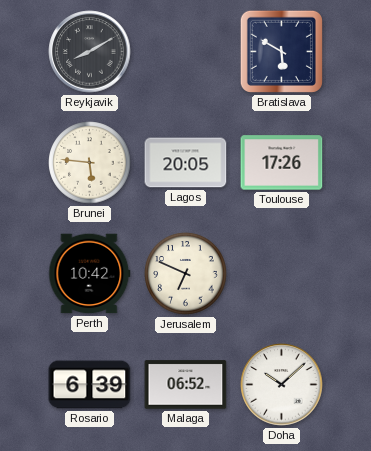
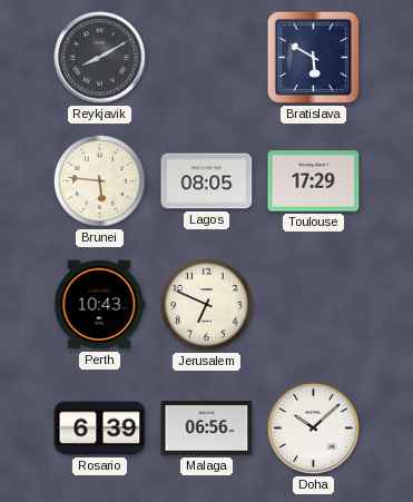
Lagos: 20:05 -> 08:05 (207, 181)
Toulouse: 17:26 -> 17:29 (314, 181)
Perth: 10:42 -> 10:43 (100, 305)
Malaga: 06:52 -> 06:56 (207, 429)
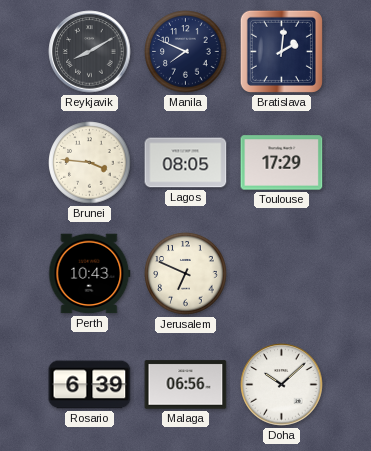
Manila: none -> 7:49 (186, 52)
Bratislava: 5:50 -> 2:01 (281, 51)
Brunei: 5:46 -> 3:46 (90, 163)
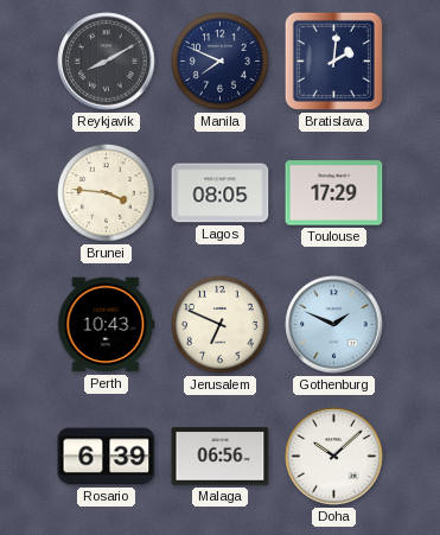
Gothenburg: none -> 1:49 (334, 325)
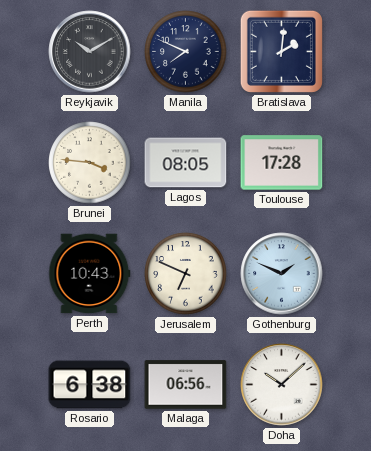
Reykjavik: 8:10 -> 10:10 (90, 52)
Toulouse: 17:29 -> 17:28 (282, 163)
Rosario: 6:39 -> 6:38 (90, 385)
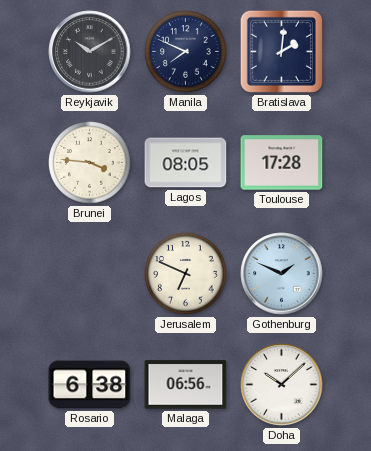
Perth: 10:43 -> none (90, 274)
